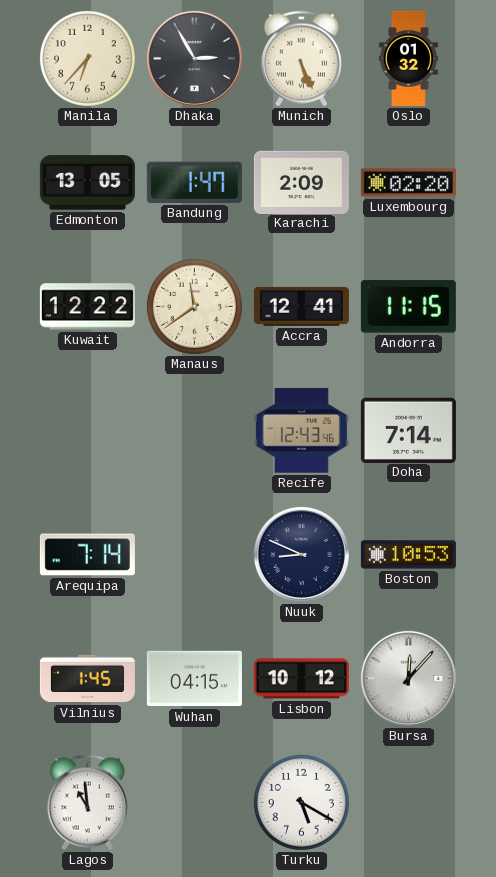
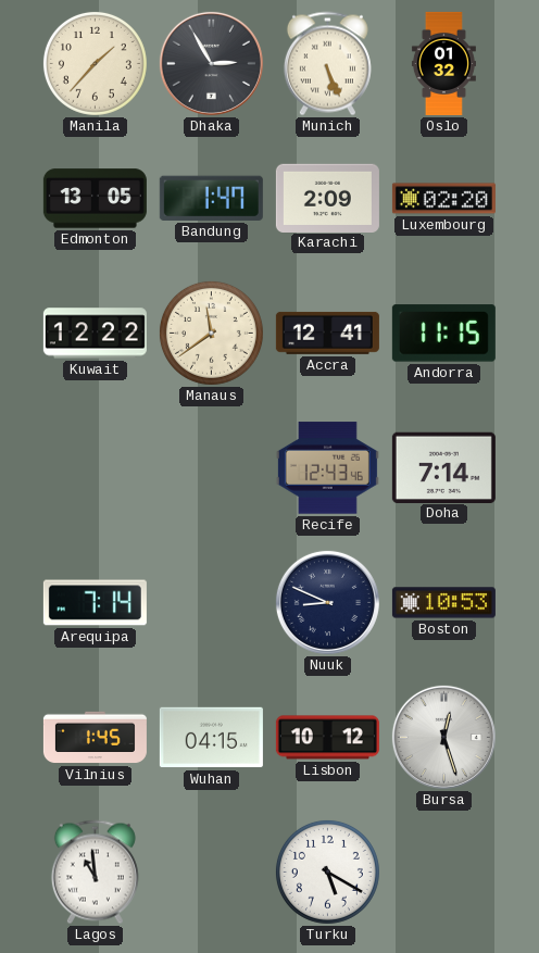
Manila: 6:37 -> 1:37 (95, 63)
Bursa: 12:07 -> 12:27 (443, 737)
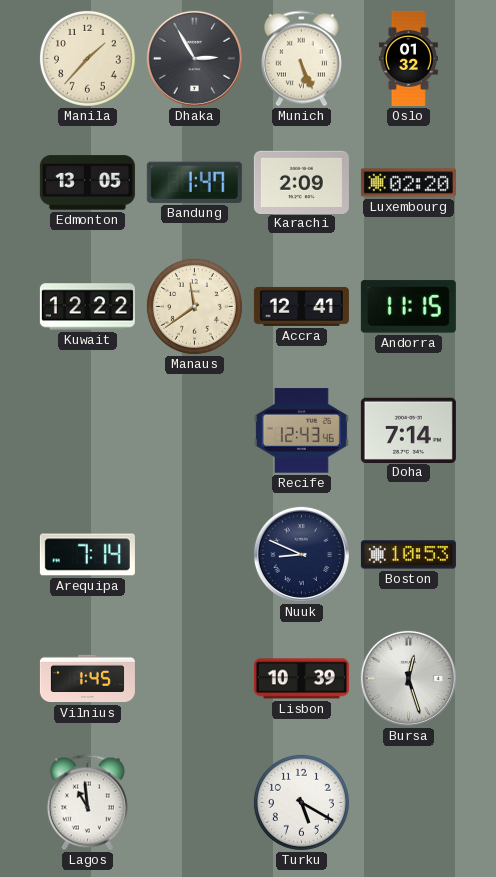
Wuhan: 04:15 -> none (211, 738)
Lisbon: 10:12 -> 10:39 (301, 679)
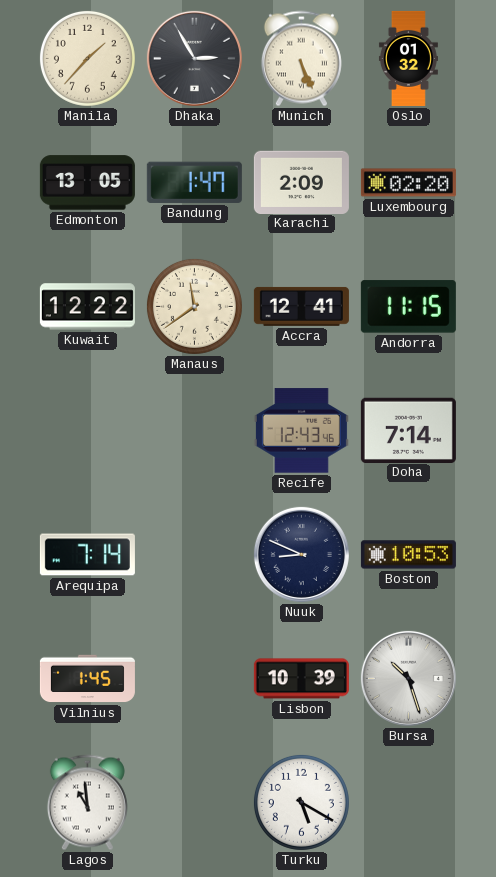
Bursa: 12:27 -> 10:27 (408, 678)
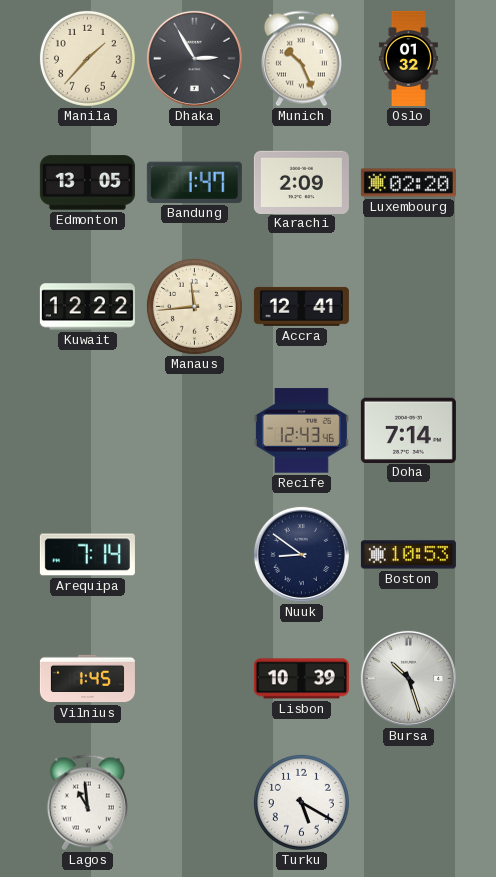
Munich: 5:26 -> 10:26 (301, 59)
Manaus: 11:39 -> 11:44 (194, 306)
Andorra: 11:15 -> none (408, 307)
Nuuk: 8:49 -> 8:51 (301, 554)
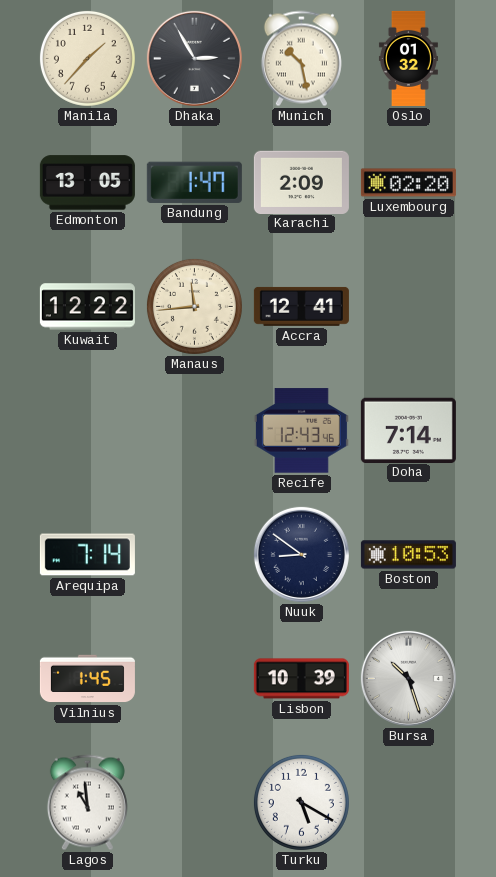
Munich: 10:26 -> 10:28 (301, 59)
